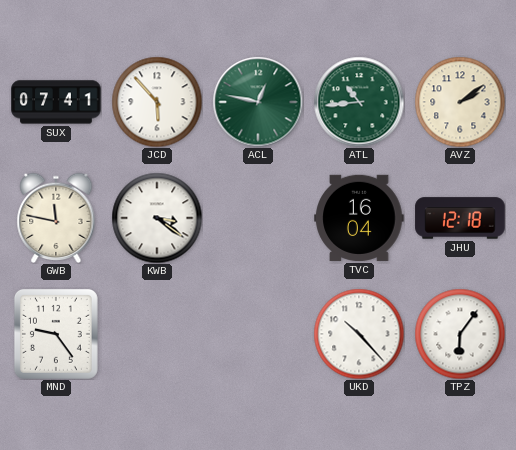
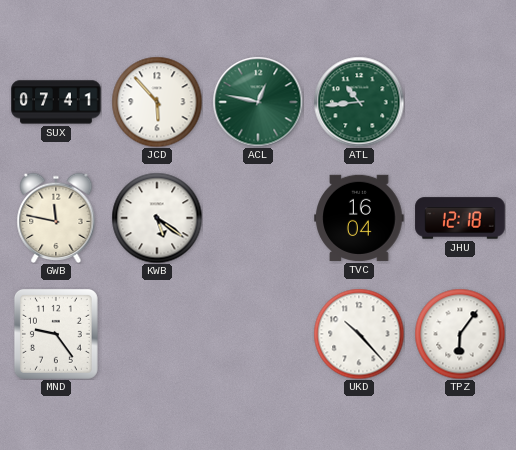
AVZ: 2:09 -> none (460, 102)
KWB: 3:21 -> 5:21 (157, 218)
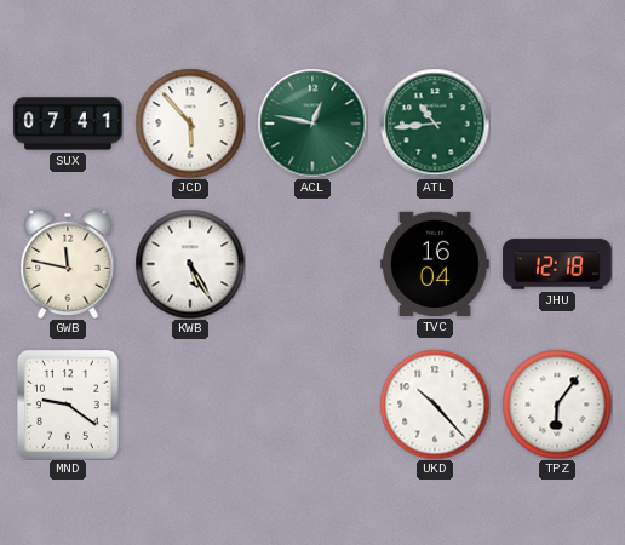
KWB: 5:21 -> 5:25 (190, 264)
MND: 9:24 -> 9:21 (68, 405)
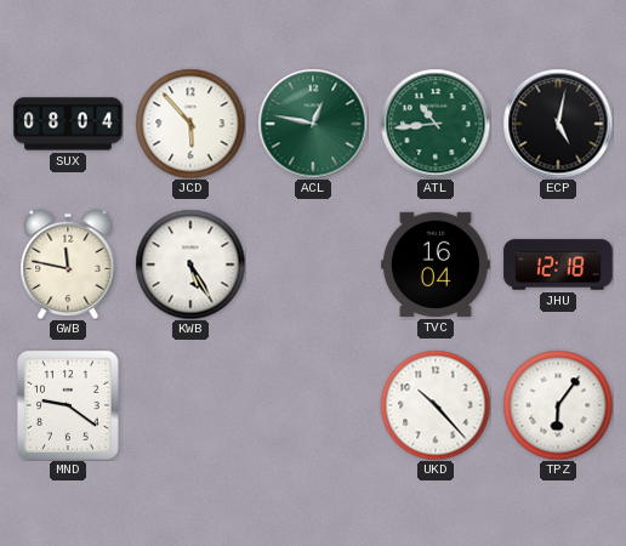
SUX: 07:41 -> 08:04 (68, 124)
ECP: none -> 5:02 (558, 124)
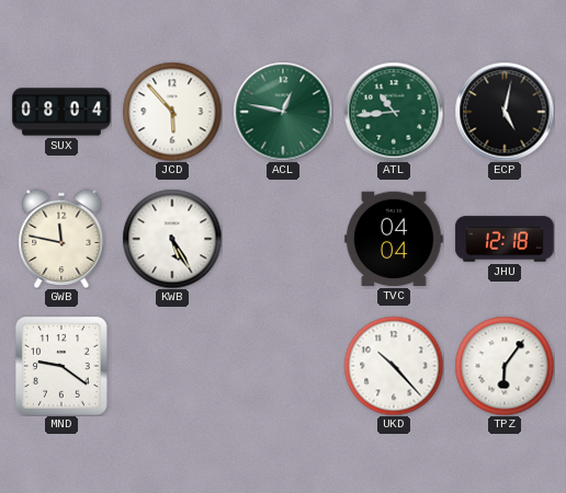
TVC: 16:04 -> 04:04 (394, 239)
